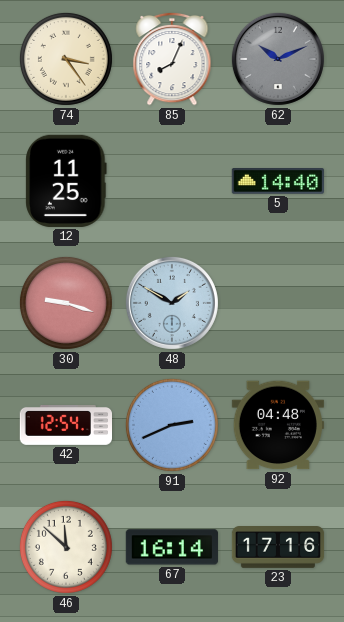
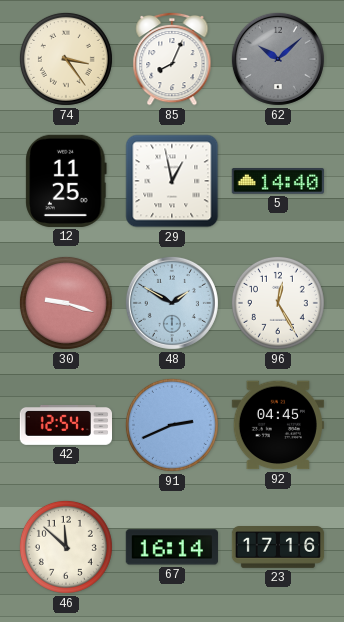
62: 10:11 -> 10:08 (278, 59)
29: none -> 12:58 (172, 181)
96: none -> 12:25 (278, 303)
92: 04:48 -> 04:45 (278, 425)
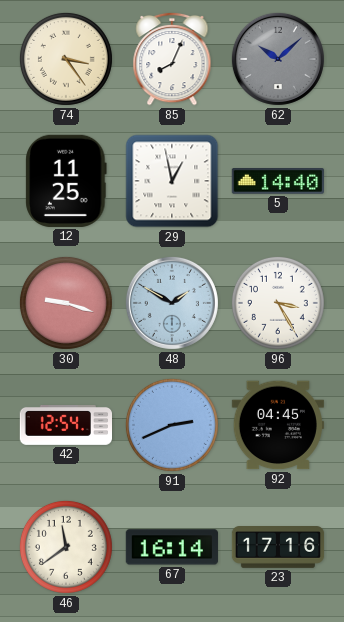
96: 12:25 -> 3:25 (278, 303)
46: 11:52 -> 11:39 (66, 547)
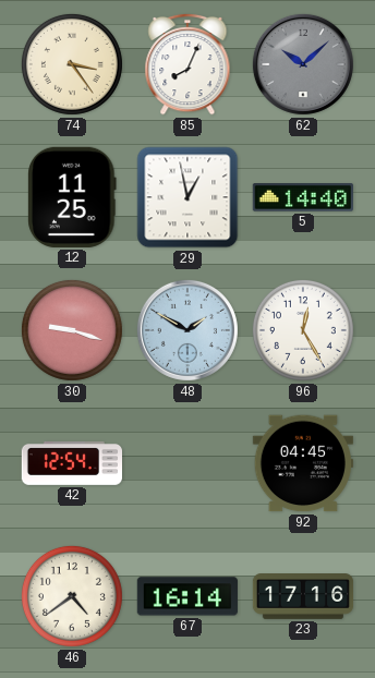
96: 3:25 -> 12:25 (303, 330)
91: 2:41 -> none (172, 425)
46: 11:39 -> 4:39 (72, 596)
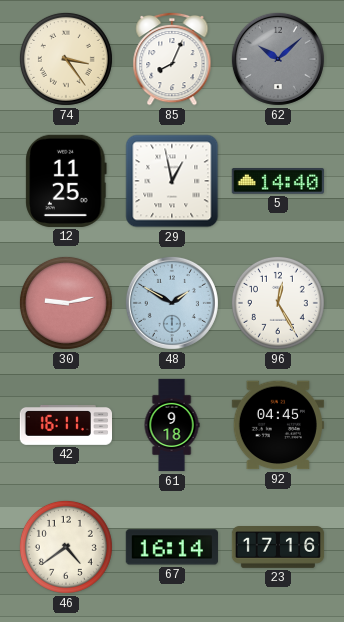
30: 9:18 -> 9:13 (66, 303)
42: 12:54 -> 16:11 (65, 425)
61: none -> 9:18 (172, 425)
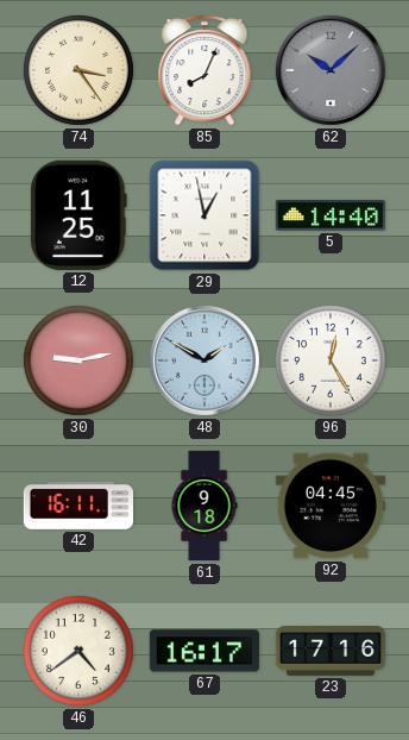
67: 16:14 -> 16:17 (204, 651)
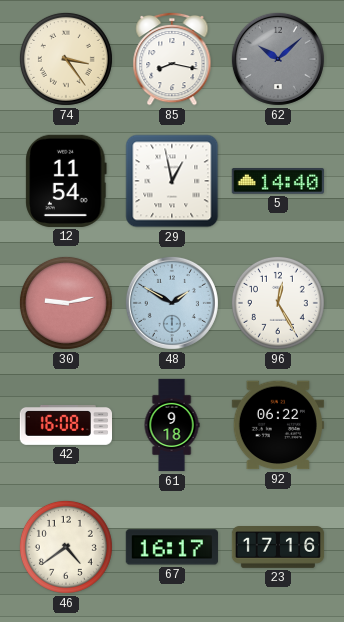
85: 8:04 -> 8:17 (172, 59)
12: 11:25 -> 11:54 (66, 181)
42: 16:11 -> 16:08 (65, 425)
92: 04:45 -> 06:22 (278, 425)
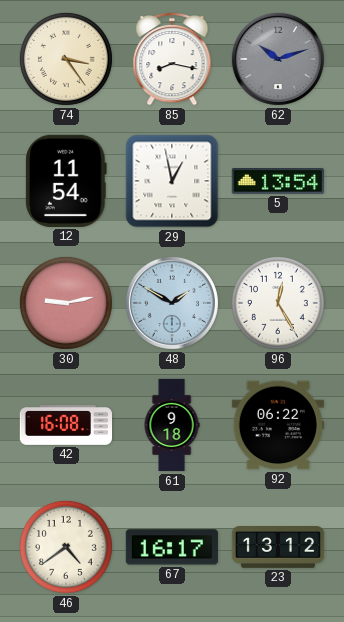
62: 10:08 -> 10:12 (278, 59)
5: 14:40 -> 13:54 (278, 181)
23: 17:16 -> 13:12 (278, 548)
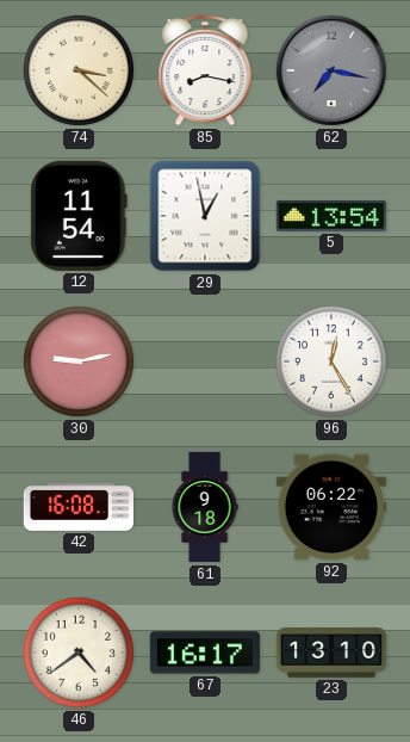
74: 3:24 -> 3:22 (79, 70)
62: 10:12 -> 7:17 (331, 70)
48: 1:50 -> none (172, 303)
23: 13:12 -> 13:10 (331, 654)
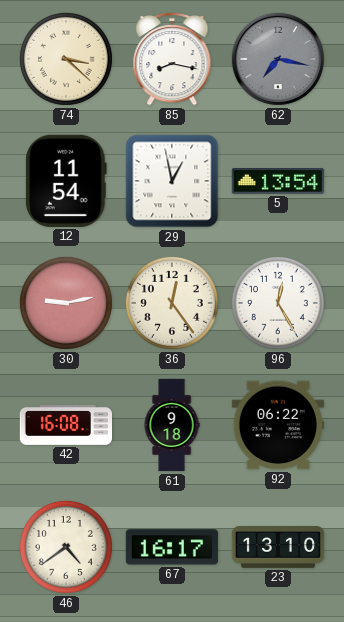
36: none -> 12:24 (172, 303)
